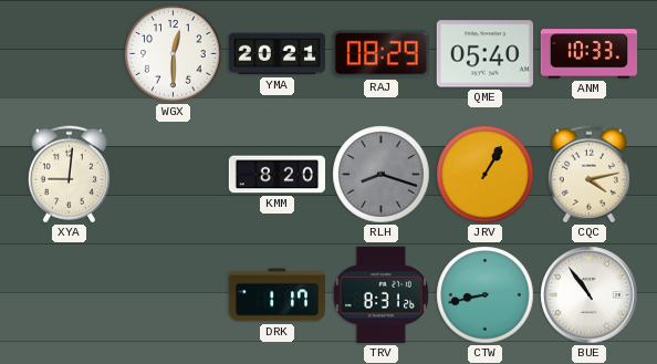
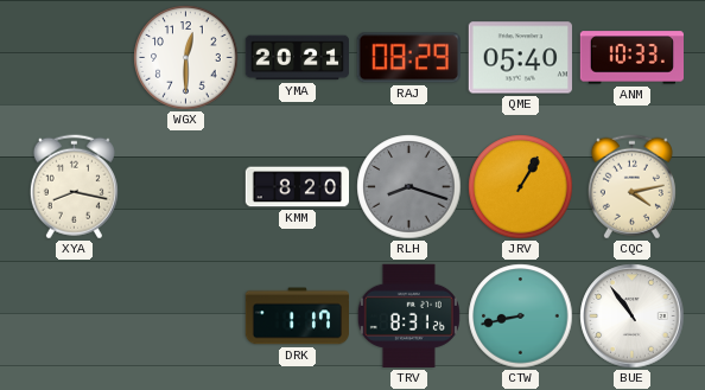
XYA: 9:01 -> 8:17 (74, 187)
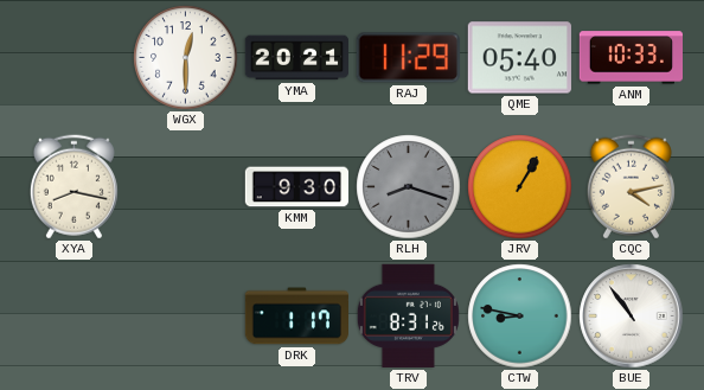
RAJ: 08:29 -> 11:29 (408, 58)
KMM: 8:20 -> 9:30 (296, 187)
CTW: 8:43 -> 8:47 (520, 317)
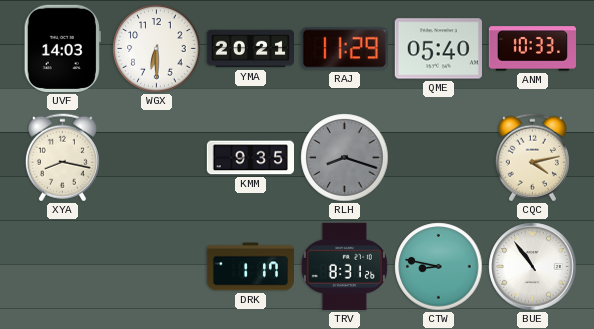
UVF: none -> 14:03 (62, 48)
WGX: 12:30 -> 6:30 (157, 49)
KMM: 9:30 -> 9:35 (250, 158)
JRV: 1:05 -> none (520, 187)
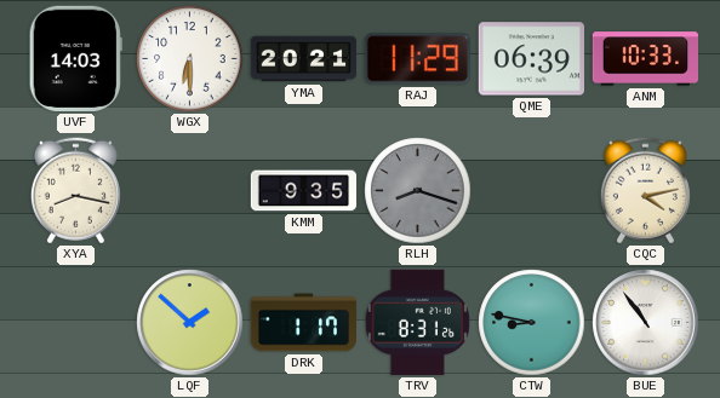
QME: 05:40 -> 06:39 (531, 59)
LQF: none -> 1:52 (190, 323)
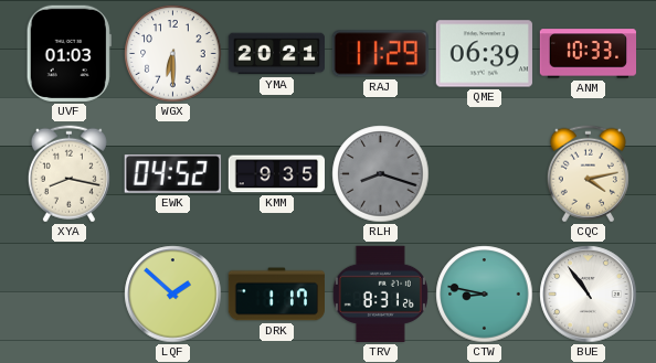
UVF: 14:03 -> 01:03 (68, 53)
EWK: none -> 04:52 (172, 174)
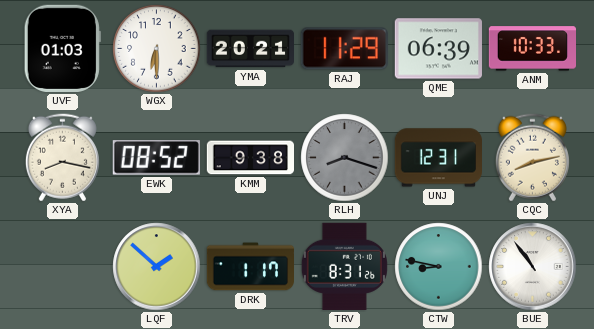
EWK: 04:52 -> 08:52 (156, 158)
KMM: 9:35 -> 9:38 (250, 158)
UNJ: none -> 12:31 (438, 158)
CQC: 4:13 -> 8:13 (532, 158)
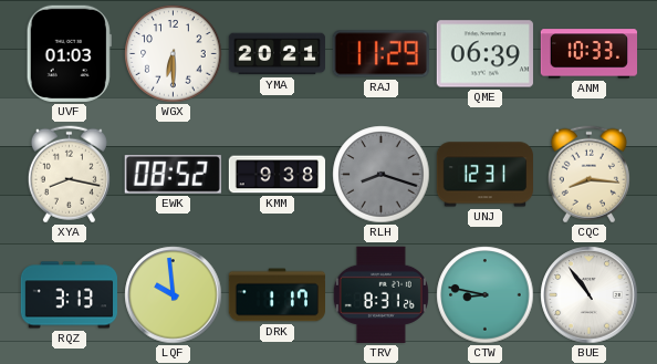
CQC: 8:13 -> 8:16 (588, 175)
RQZ: none -> 3:13 (69, 295)
LQF: 1:52 -> 9:59 (174, 295)
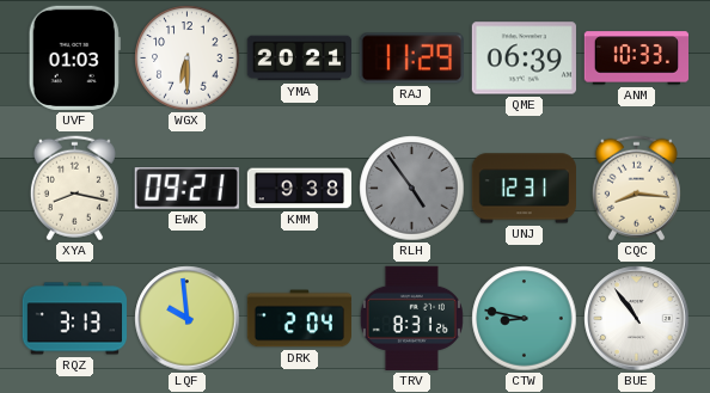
EWK: 08:52 -> 09:21 (186, 189)
RLH: 8:18 -> 4:54 (412, 189)
DRK: 1:17 -> 2:04 (299, 319)
